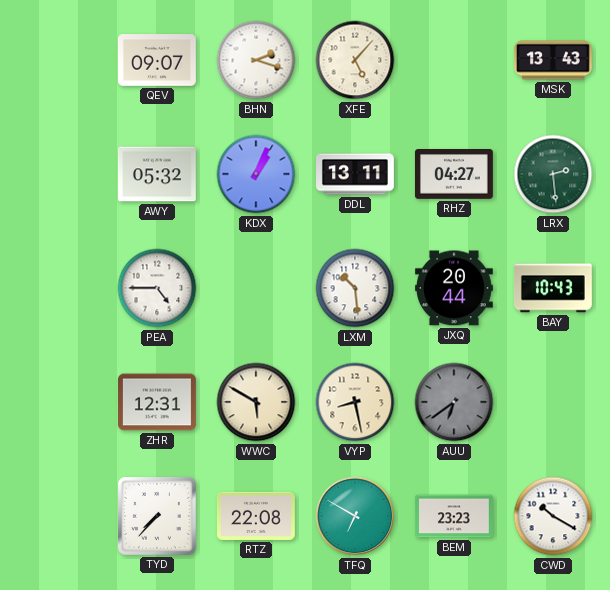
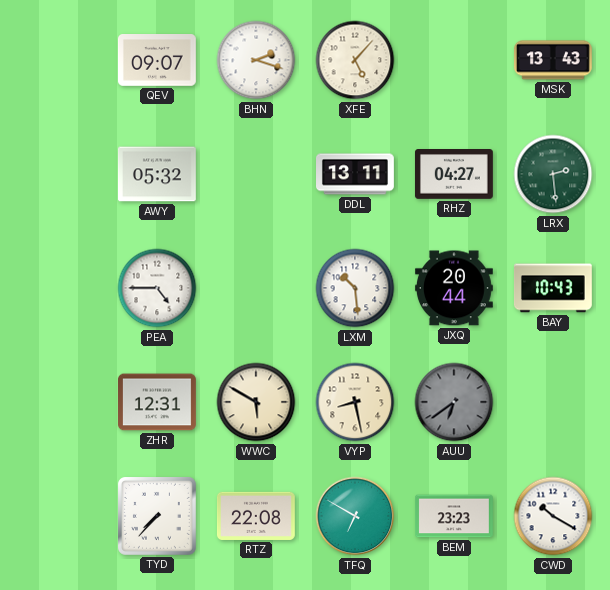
KDX: 1:04 -> none (256, 174)
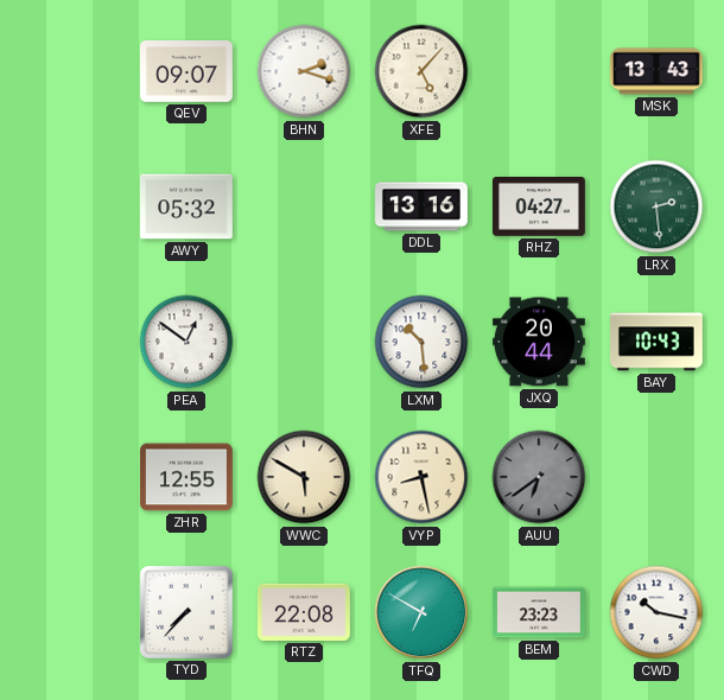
DDL: 13:11 -> 13:16 (423, 206)
PEA: 4:45 -> 12:51 (186, 342)
ZHR: 12:31 -> 12:55 (186, 477)
CWD: 10:20 -> 10:17 (656, 612)
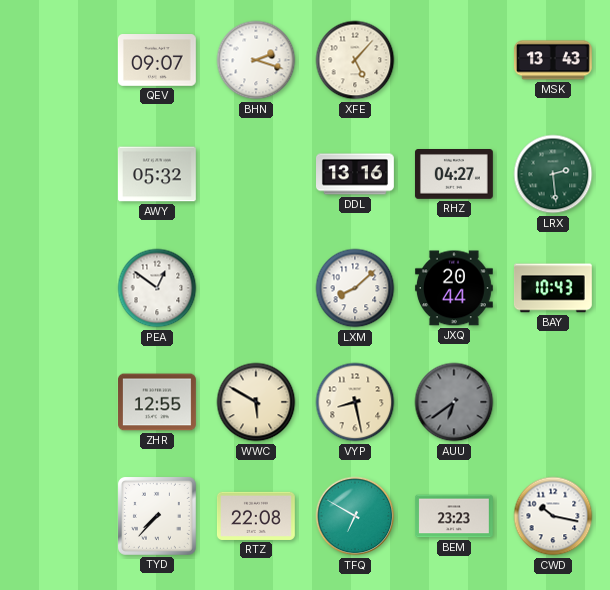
LXM: 10:29 -> 8:08 (355, 288)
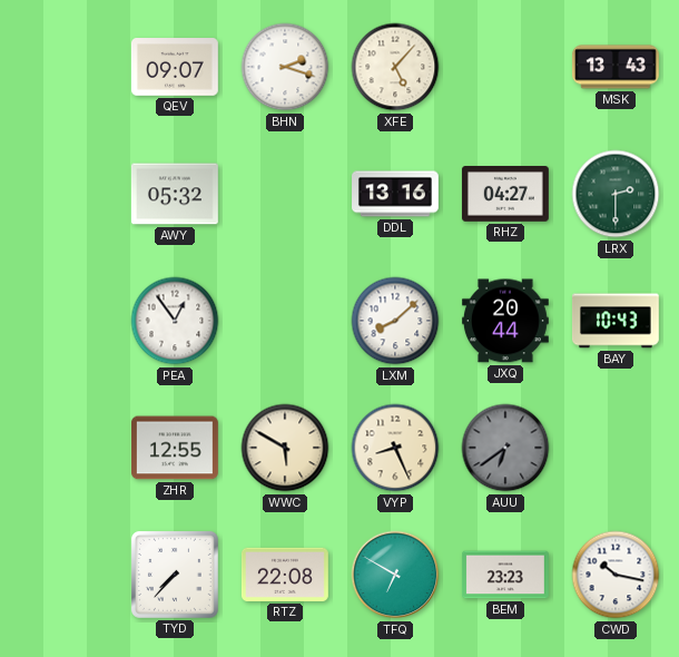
LRX: 2:29 -> 2:30 (616, 194)
PEA: 12:51 -> 12:54 (175, 321)
VYP: 8:28 -> 8:26 (395, 448)
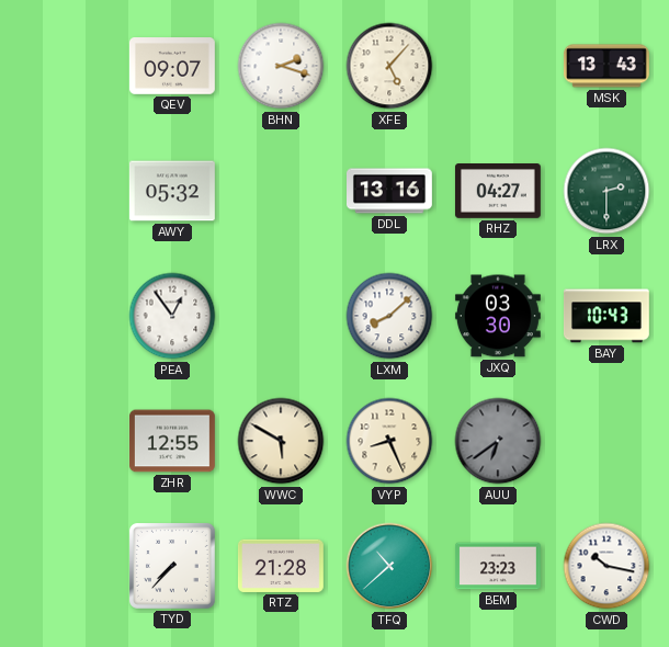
JXQ: 20:44 -> 03:30 (498, 316)
RTZ: 22:08 -> 21:28 (281, 566)
TFQ: 6:50 -> 10:38 (389, 566)
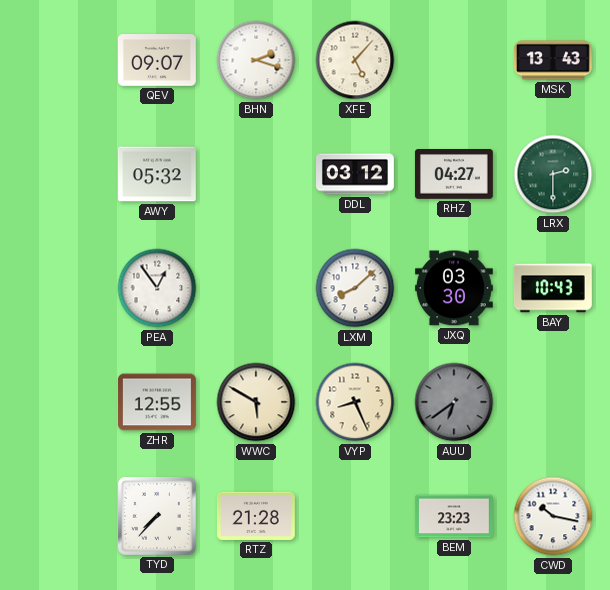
DDL: 13:16 -> 03:12 (356, 174)
TFQ: 10:38 -> none (389, 566)
